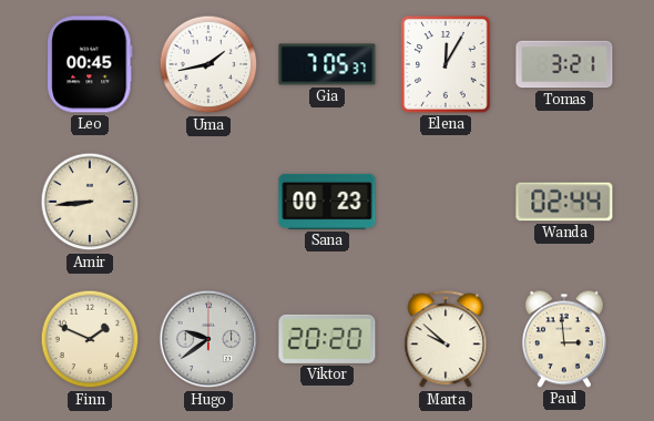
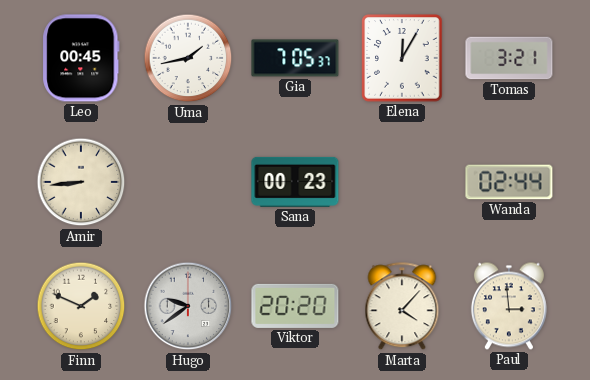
Marta: 9:52 -> 4:07 (402, 307)
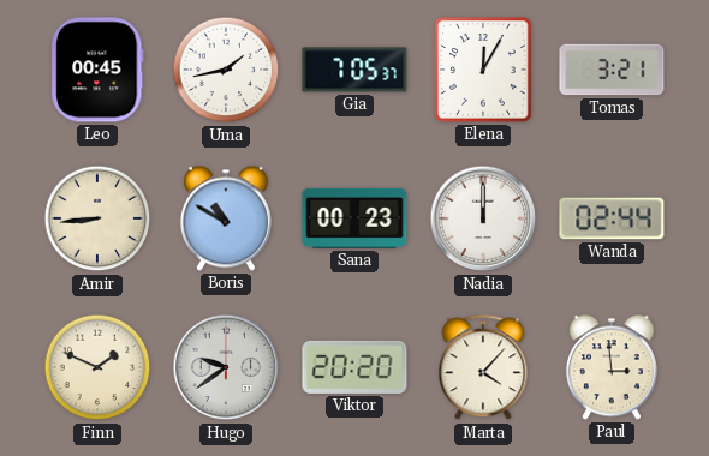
Boris: none -> 10:50 (226, 218)
Nadia: none -> 12:00 (483, 218)
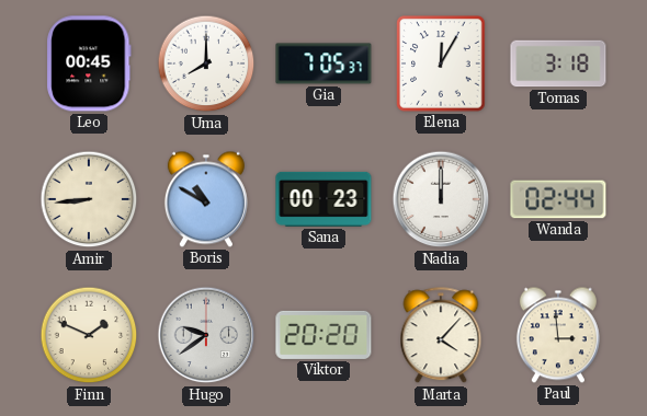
Uma: 1:43 -> 8:00 (206, 63)
Tomas: 3:21 -> 3:18 (558, 63)
